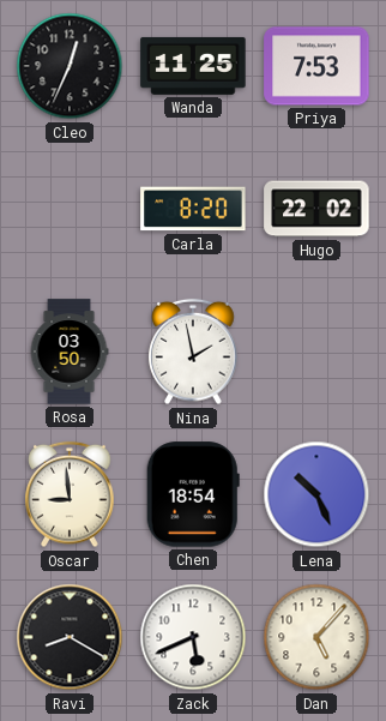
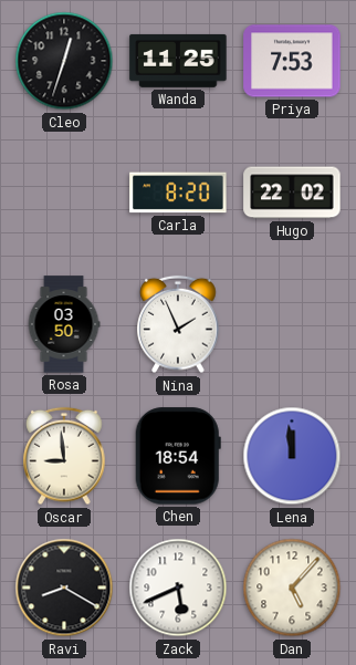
Cleo: 12:34 -> 12:33 (64, 61)
Nina: 1:58 -> 1:56 (178, 324)
Lena: 10:26 -> 11:59 (292, 456)
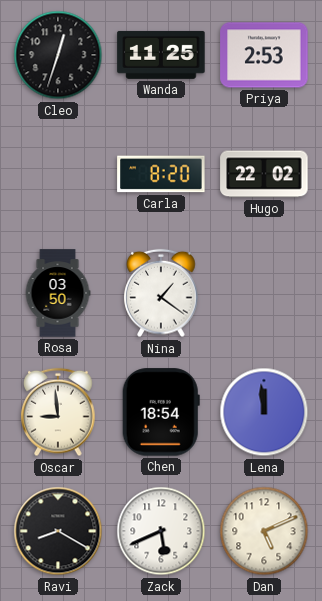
Priya: 7:53 -> 2:53 (264, 55)
Nina: 1:56 -> 1:21 (161, 293)
Dan: 5:07 -> 5:11 (264, 531)
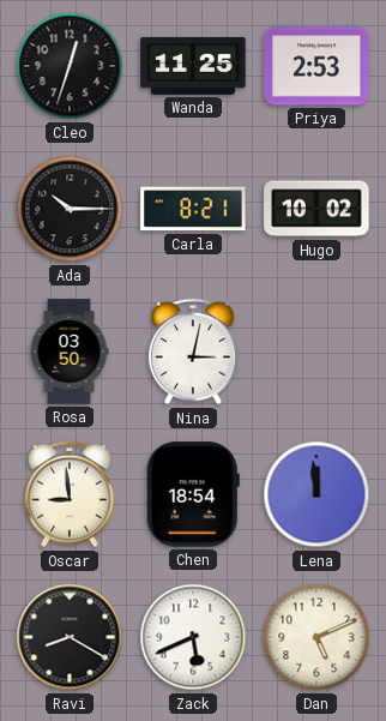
Ada: none -> 10:15 (70, 209)
Carla: 8:20 -> 8:21 (193, 209)
Hugo: 22:02 -> 10:02 (316, 209)
Nina: 1:21 -> 3:02 (193, 352)
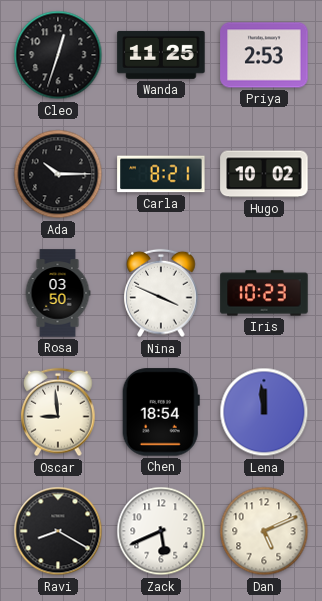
Nina: 3:02 -> 3:49 (161, 293)
Iris: none -> 10:23 (264, 293)
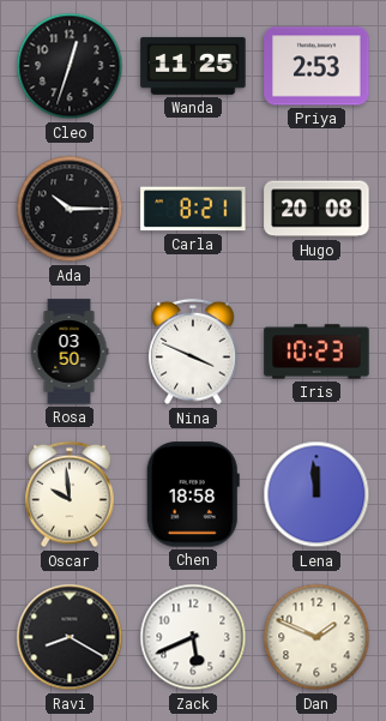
Hugo: 10:02 -> 20:08 (316, 209)
Oscar: 8:59 -> 9:59 (70, 494)
Chen: 18:54 -> 18:58 (193, 494)
Dan: 5:11 -> 1:49 (316, 637)
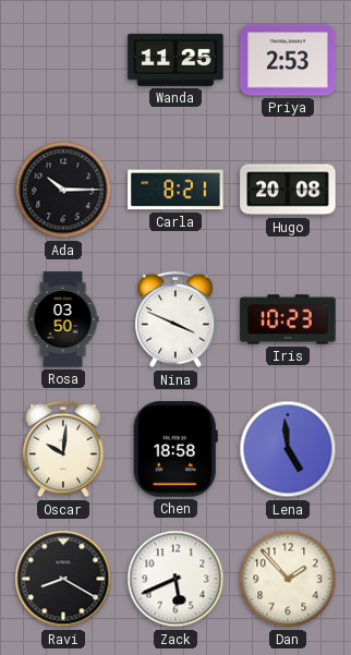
Cleo: 12:33 -> none (70, 66)
Oscar: 9:59 -> 10:01 (63, 449)
Lena: 11:59 -> 4:59 (288, 449)
Dan: 1:49 -> 1:53 (288, 579)
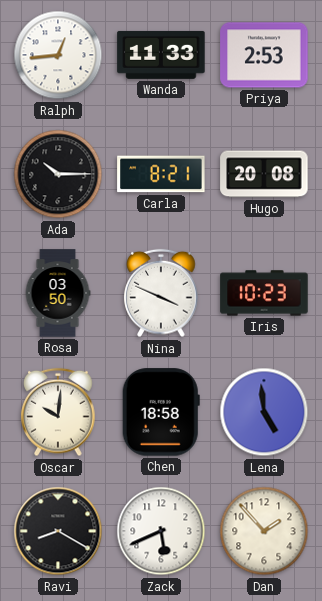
Ralph: none -> 12:44 (58, 55)
Wanda: 11:25 -> 11:33 (161, 55)
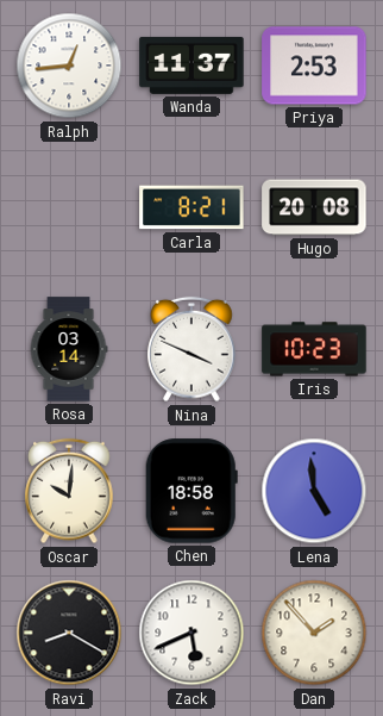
Wanda: 11:33 -> 11:37 (191, 66)
Ada: 10:15 -> none (58, 174)
Rosa: 03:50 -> 03:14 (69, 349)
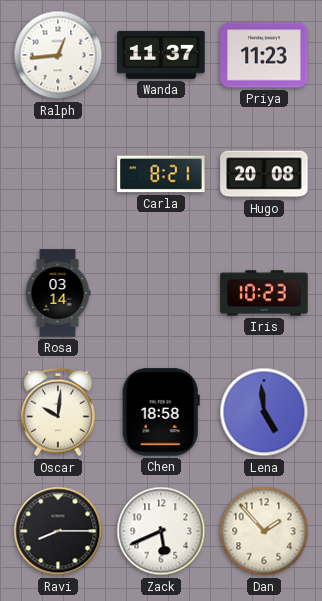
Priya: 2:53 -> 11:23 (264, 55)
Nina: 3:49 -> none (191, 349)
Ravi: 8:20 -> 8:15 (58, 531)
